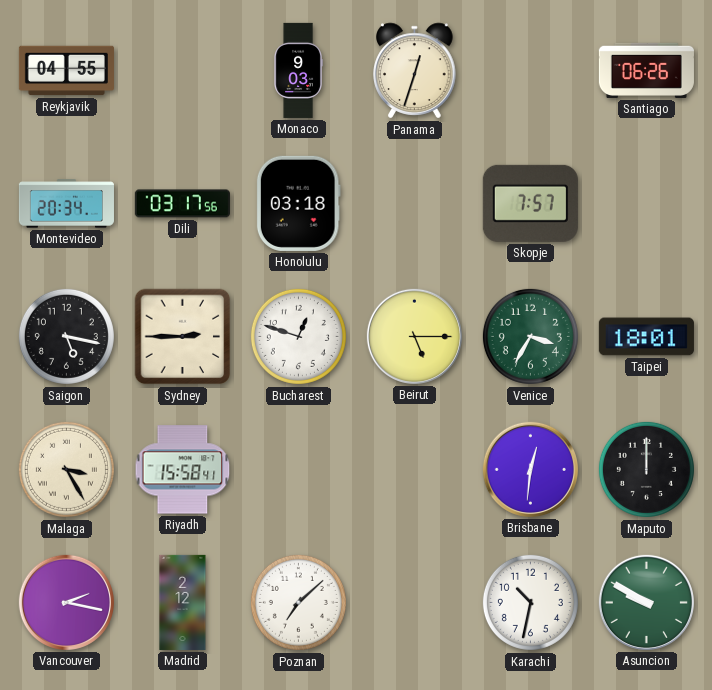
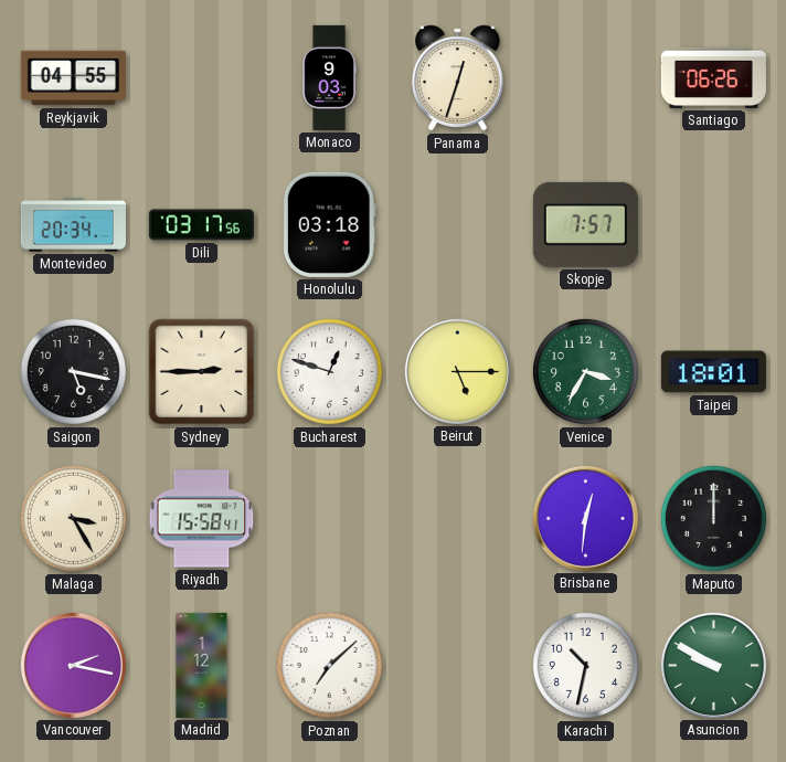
Madrid: 2:12 -> 1:12 (202, 665)
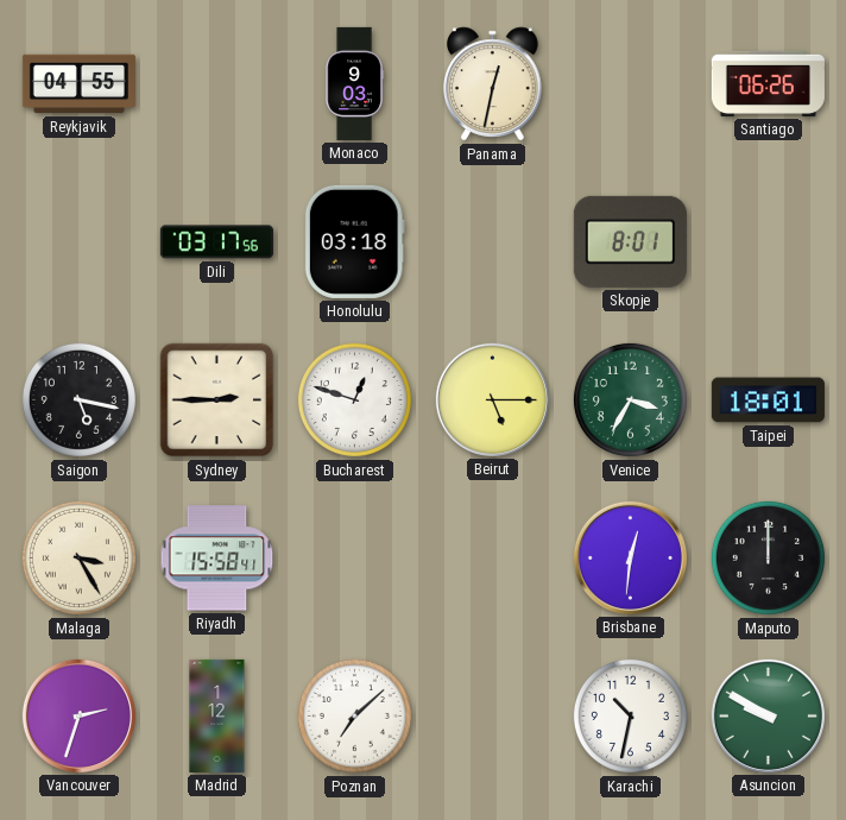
Panama: 12:33 -> 12:32 (493, 84)
Montevideo: 20:34 -> none (73, 225)
Skopje: 7:57 -> 8:01 (630, 241)
Vancouver: 2:17 -> 2:33 (78, 715)
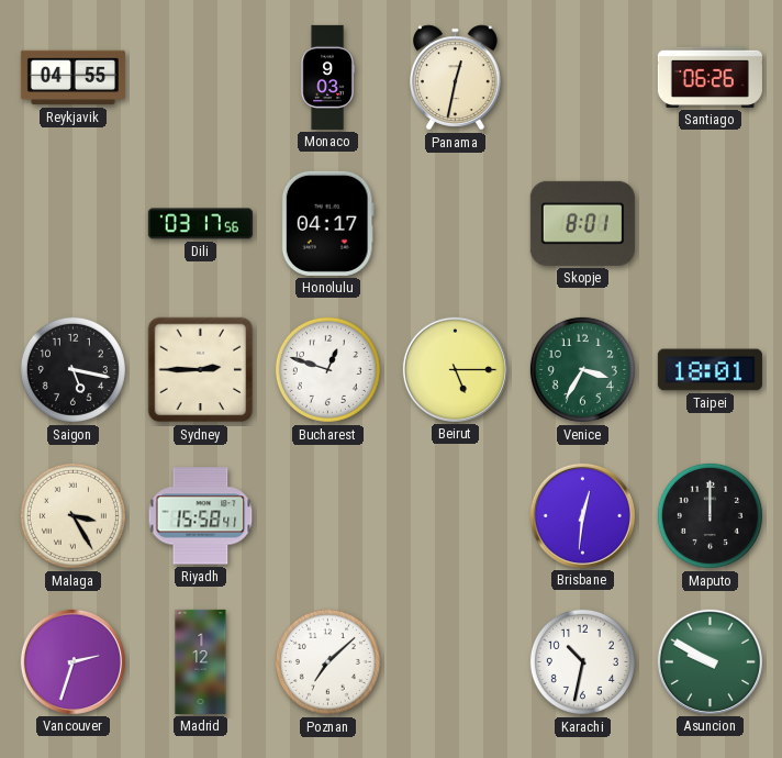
Honolulu: 03:18 -> 04:17 (327, 223)
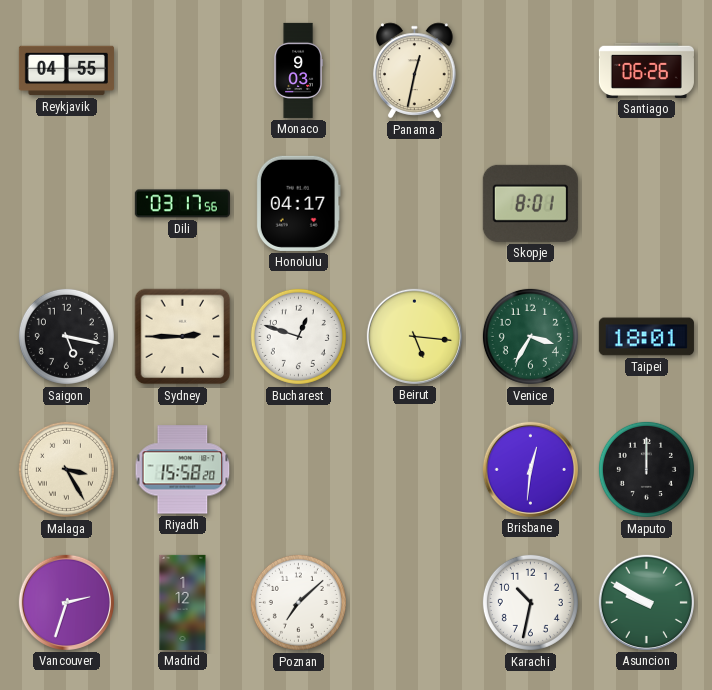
Beirut: 5:15 -> 5:16 (414, 336)
Riyadh: 15:58:41 -> 15:58:20 (183, 470)
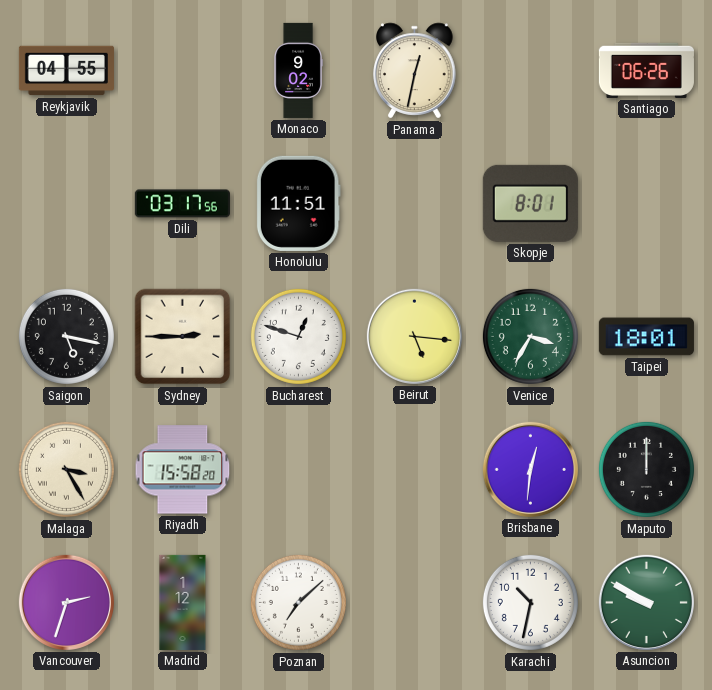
Monaco: 9:03 -> 9:02 (298, 70)
Honolulu: 04:17 -> 11:51 (298, 203)
